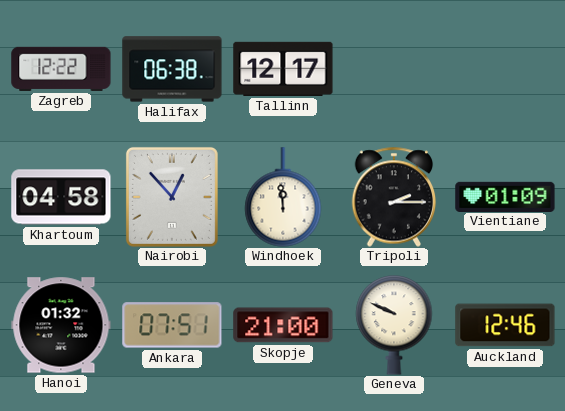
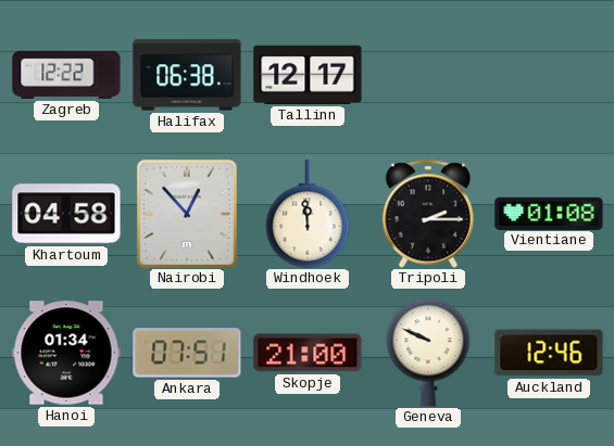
Vientiane: 01:09 -> 01:08 (549, 213)
Hanoi: 01:32 -> 01:34 (66, 353)
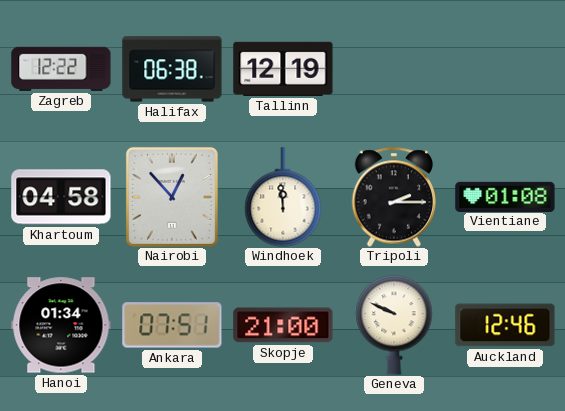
Tallinn: 12:17 -> 12:19 (283, 69)
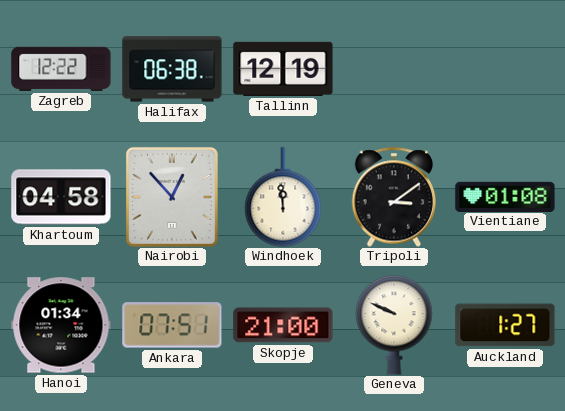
Tripoli: 2:15 -> 3:09 (394, 197)
Auckland: 12:46 -> 1:27 (505, 325)
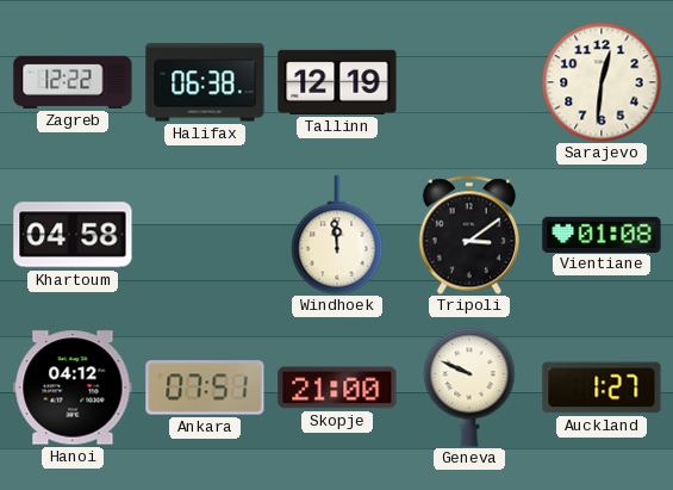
Sarajevo: none -> 12:31 (602, 82)
Nairobi: 12:53 -> none (172, 197)
Hanoi: 01:34 -> 04:12 (73, 387)
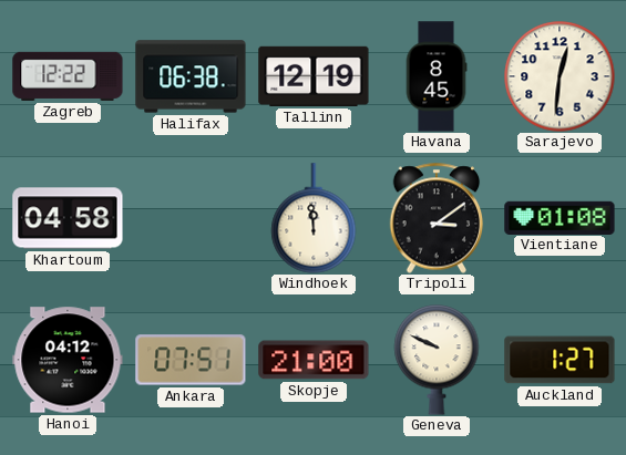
Havana: none -> 8:45 (437, 76)
